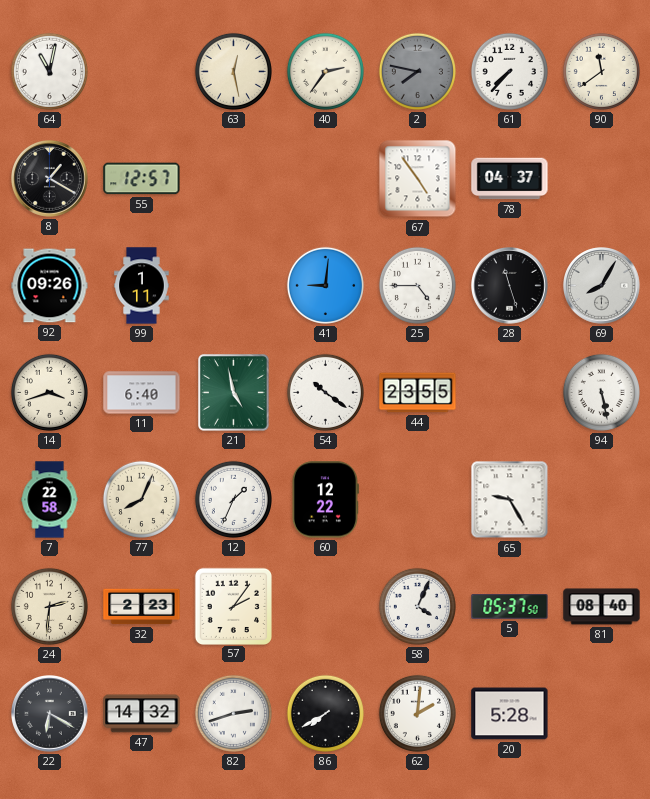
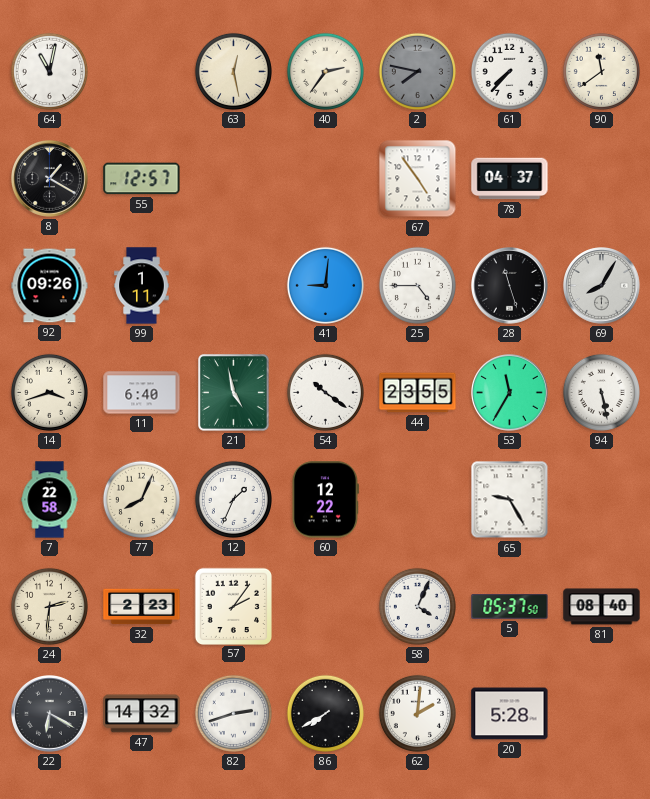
53: none -> 11:35 (510, 393)
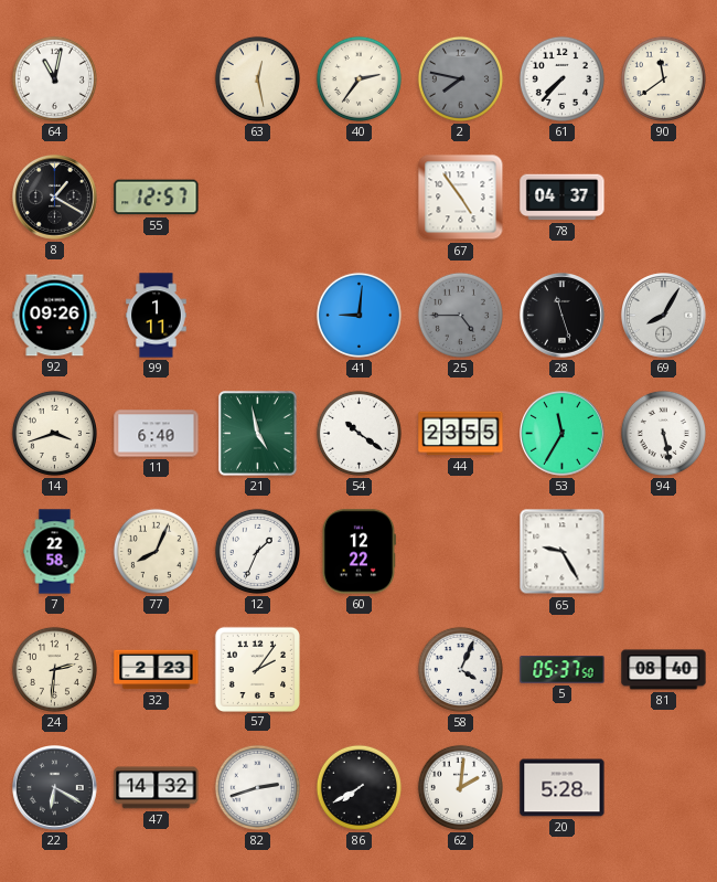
25 dial: white -> grey (460, 315)
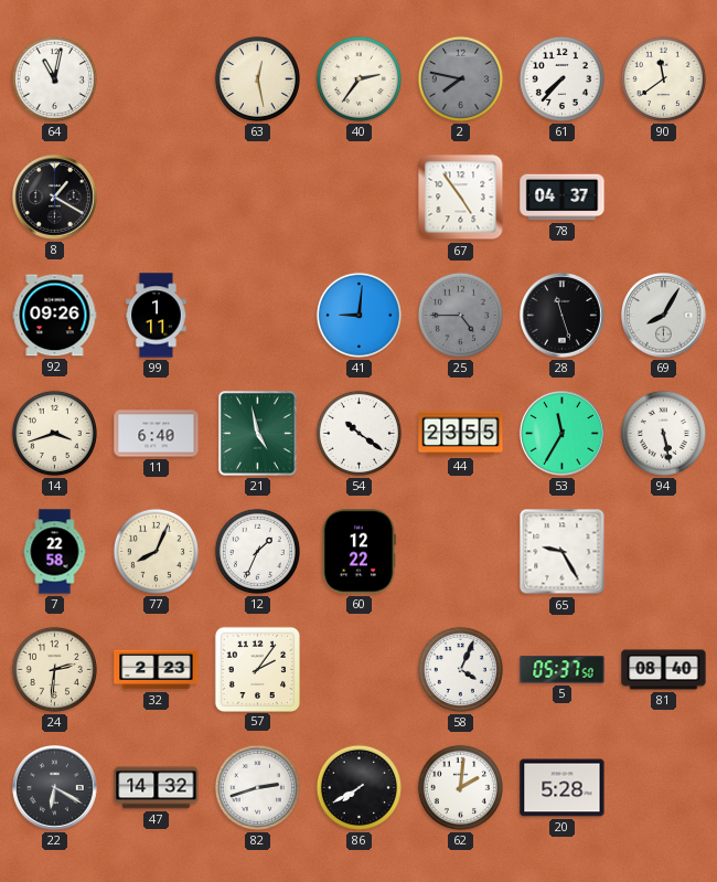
55: 12:57 -> none (157, 198)
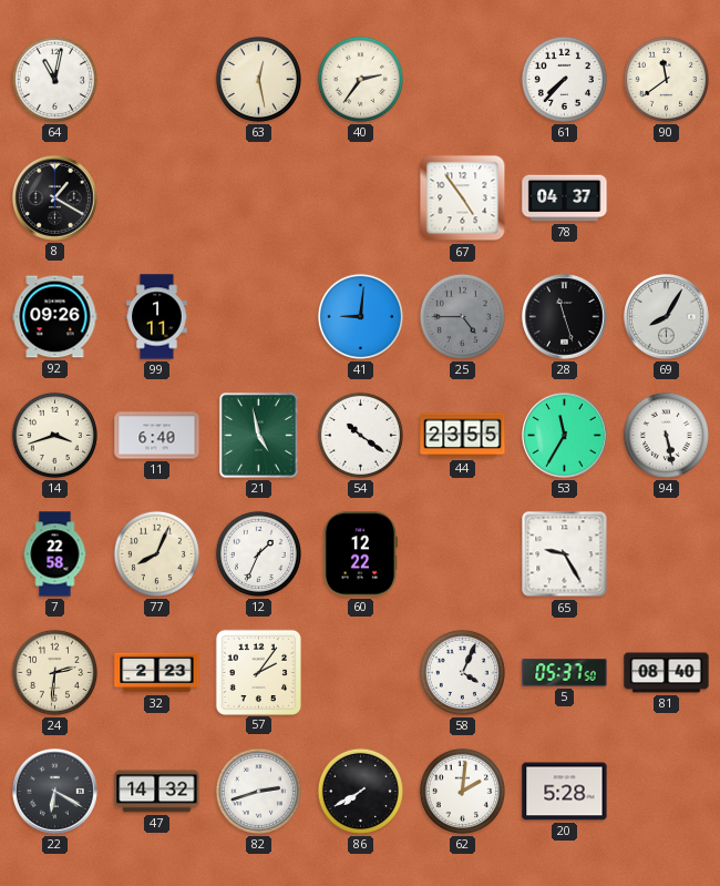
2: 7:47 -> none (460, 78)
